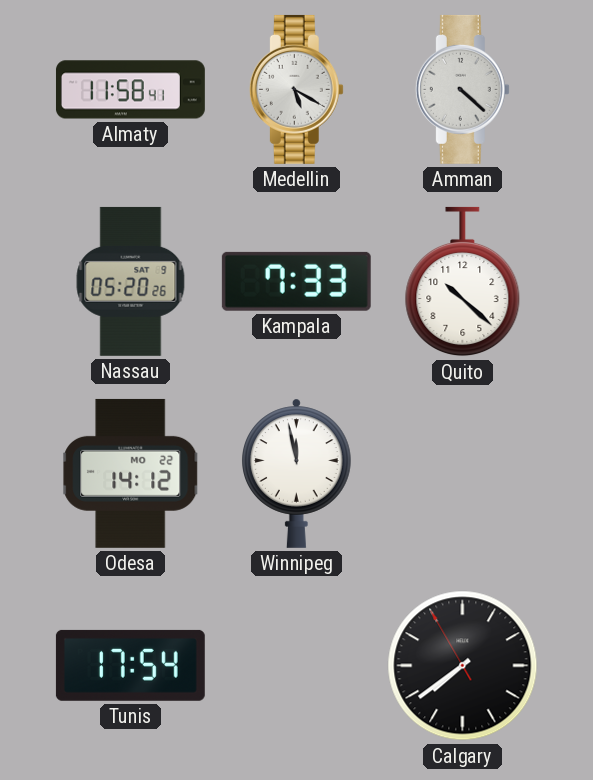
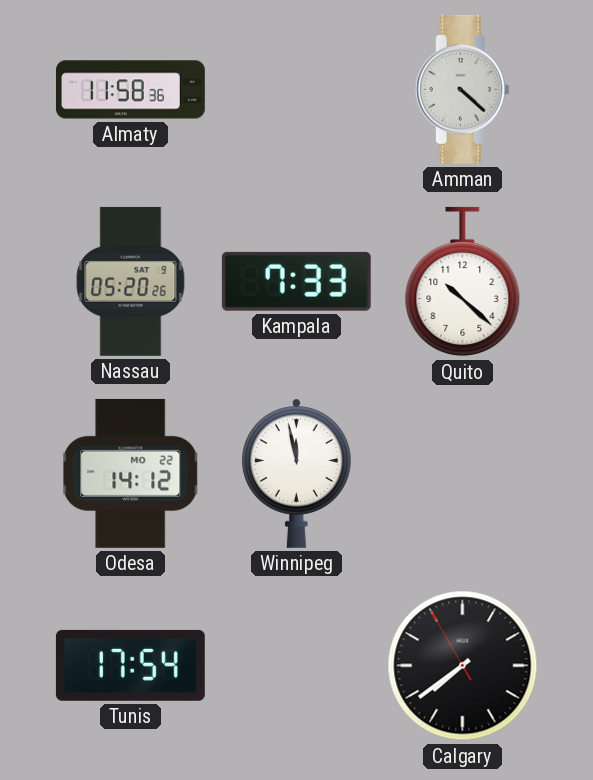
Almaty: 11:58:41 -> 11:58:36 (130, 90)
Medellin: 5:20 -> none (296, 89)
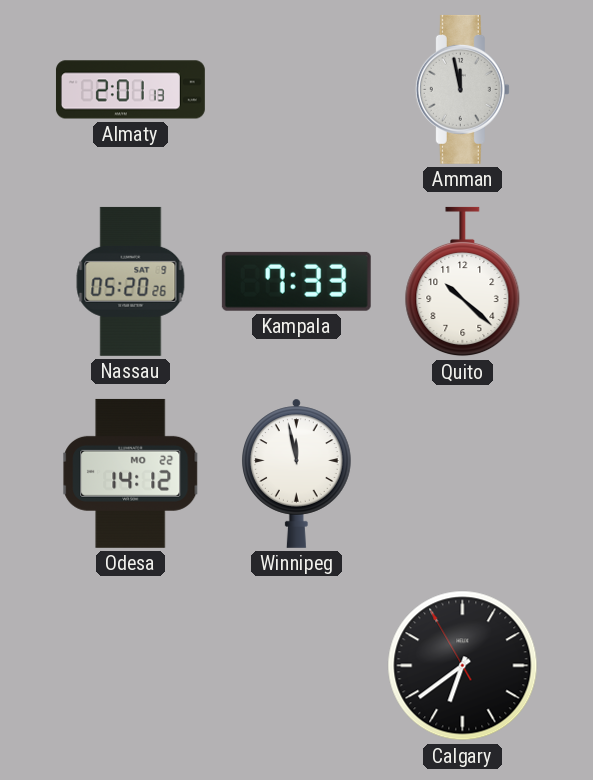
Almaty: 11:58 -> 2:01 (130, 90)
Amman: 4:22 -> 11:58 (462, 89)
Tunis: 17:54 -> none (130, 665)
Calgary: 7:38 -> 6:38 (463, 666)
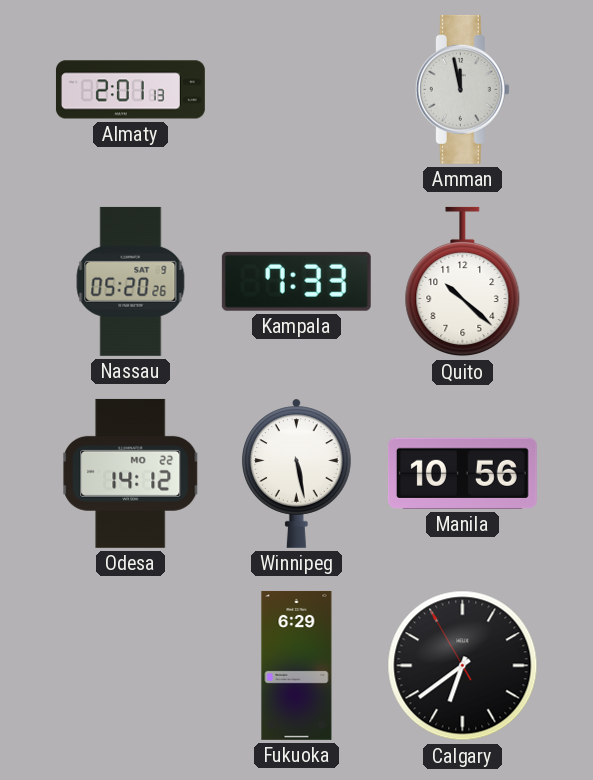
Winnipeg: 11:58 -> 5:28 (297, 473)
Manila: none -> 10:56 (462, 473)
Fukuoka: none -> 6:29 (297, 665)
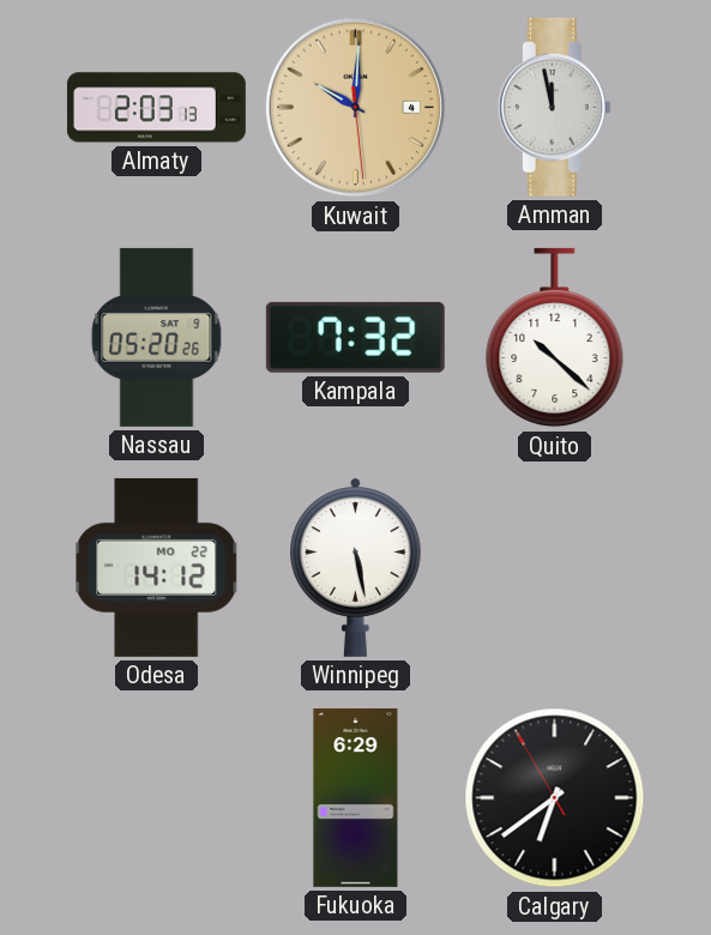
Almaty: 2:01 -> 2:03 (156, 108)
Kuwait: none -> 10:00 (356, 108)
Kampala: 7:33 -> 7:32 (355, 337)
Manila: 10:56 -> none (462, 473)
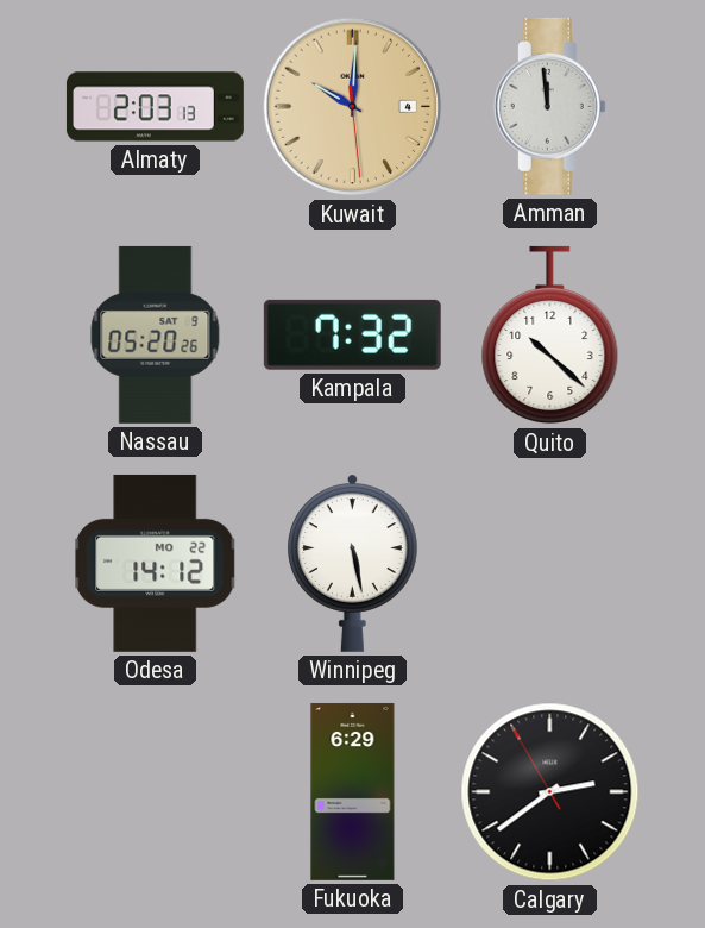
Amman: 11:58 -> 11:59 (549, 106)
Calgary: 6:38 -> 2:38 (550, 792)
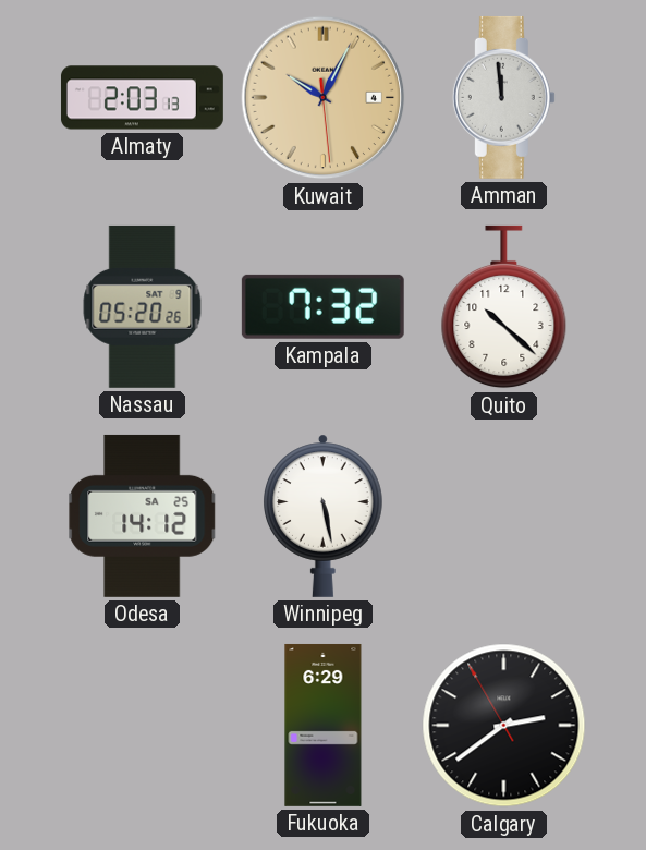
Kuwait: 10:00 -> 10:04 (324, 98)
Odesa date: MO 22 -> SA 25 (143, 515)
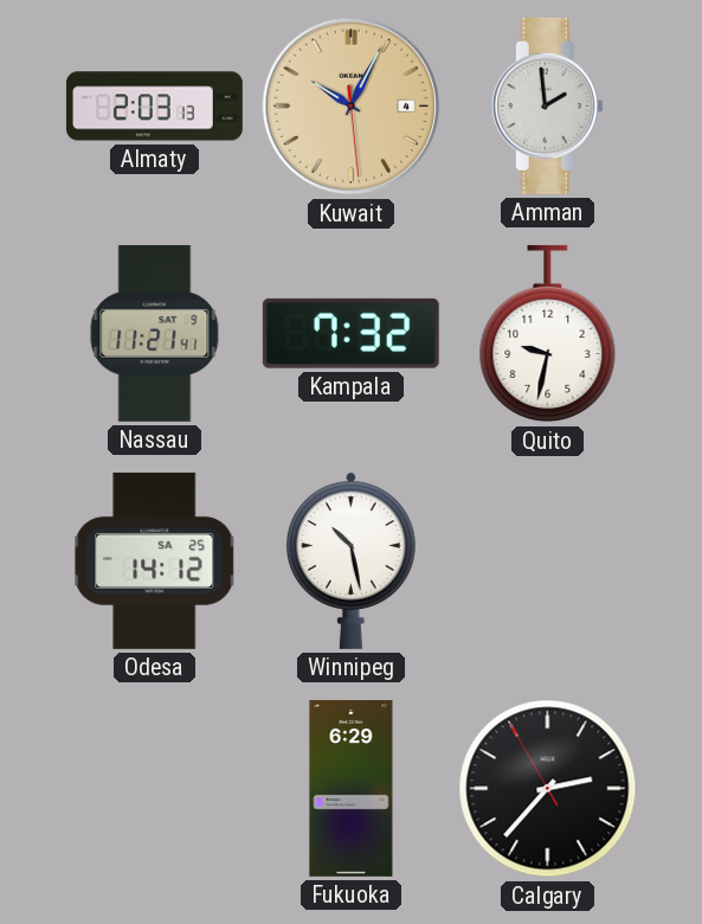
Amman: 11:59 -> 1:59 (547, 105)
Nassau: 05:20 -> 11:21 (155, 333)
Quito: 10:22 -> 9:32 (548, 334)
Winnipeg: 5:28 -> 10:28 (352, 560)
Calgary: 2:38 -> 2:36 (548, 789)
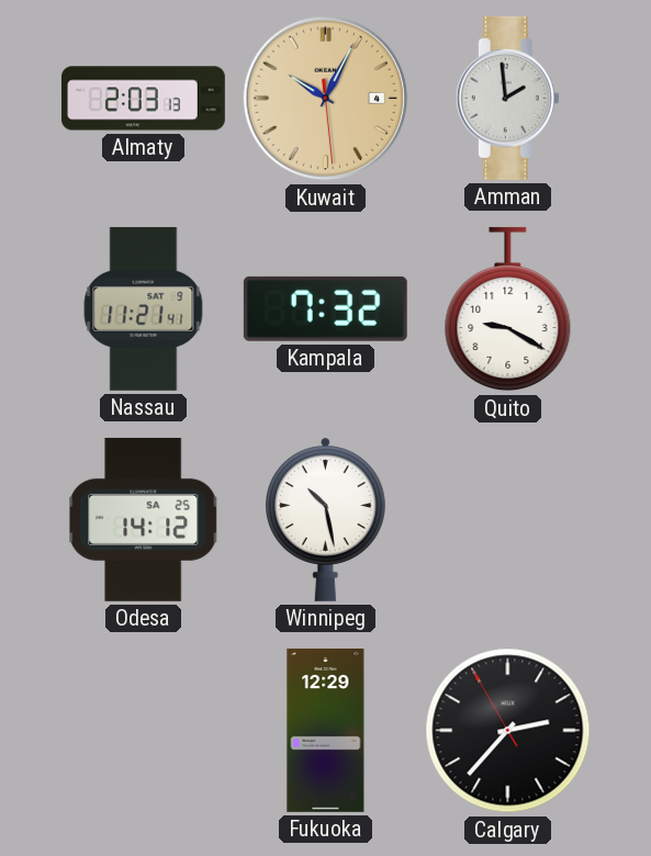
Quito: 9:32 -> 9:20 (508, 309)
Fukuoka: 6:29 -> 12:29 (326, 730)
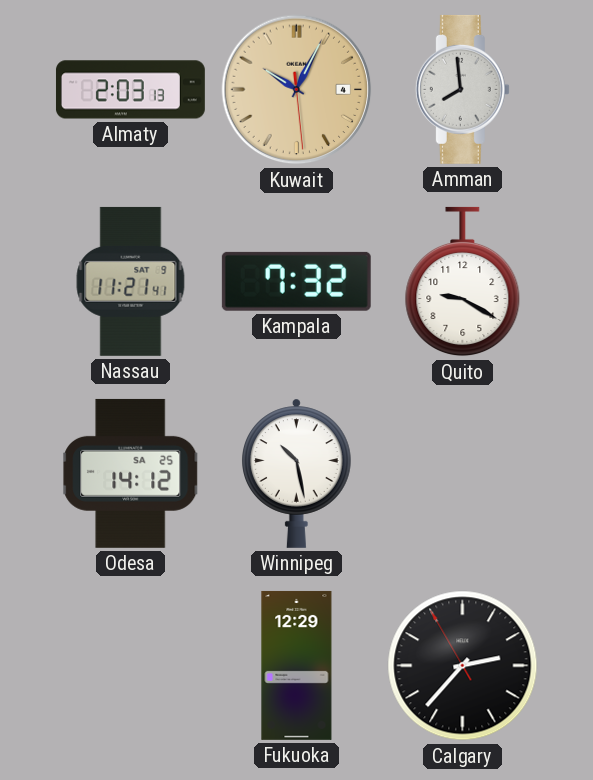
Amman: 1:59 -> 7:59 (462, 89)
